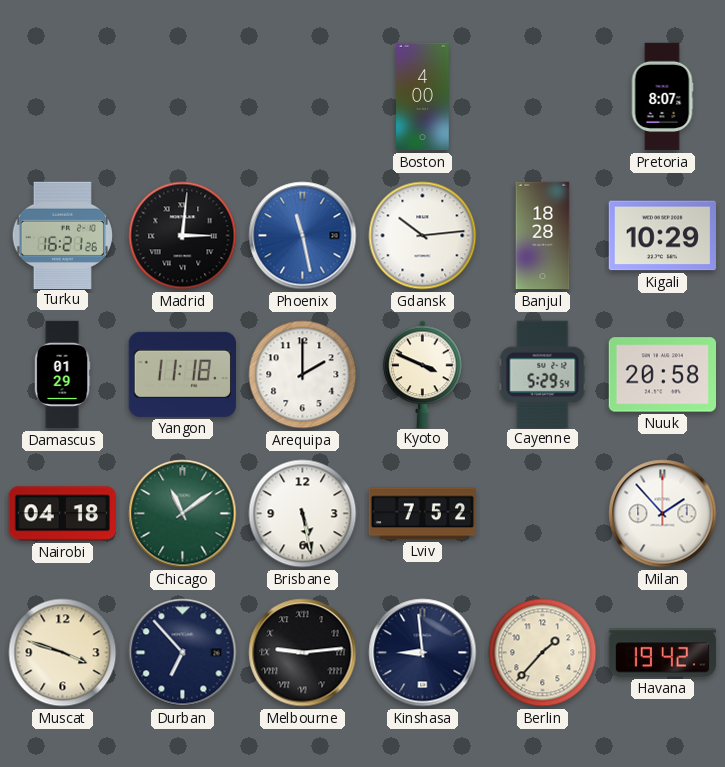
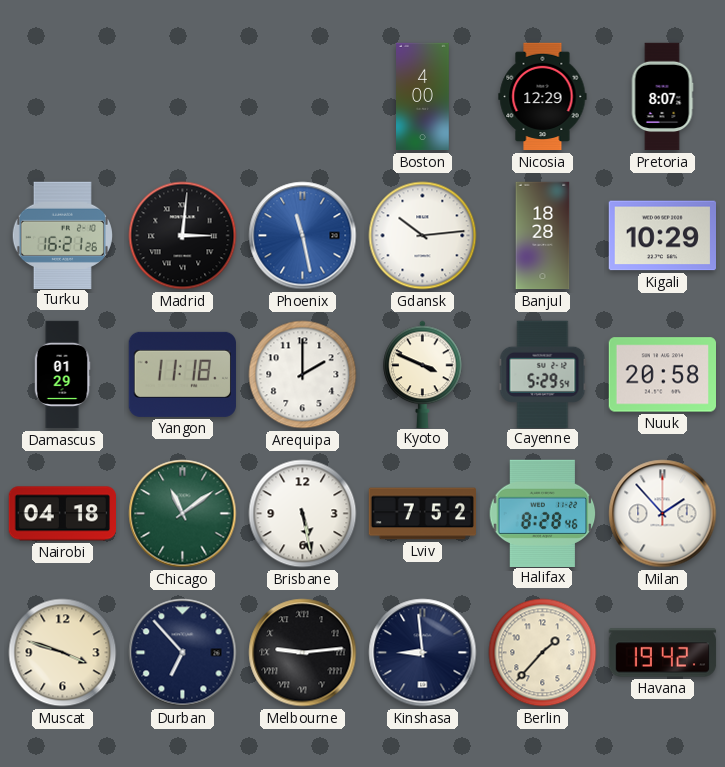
Nicosia: none -> 12:29 (543, 97)
Halifax: none -> 8:28 (543, 513)
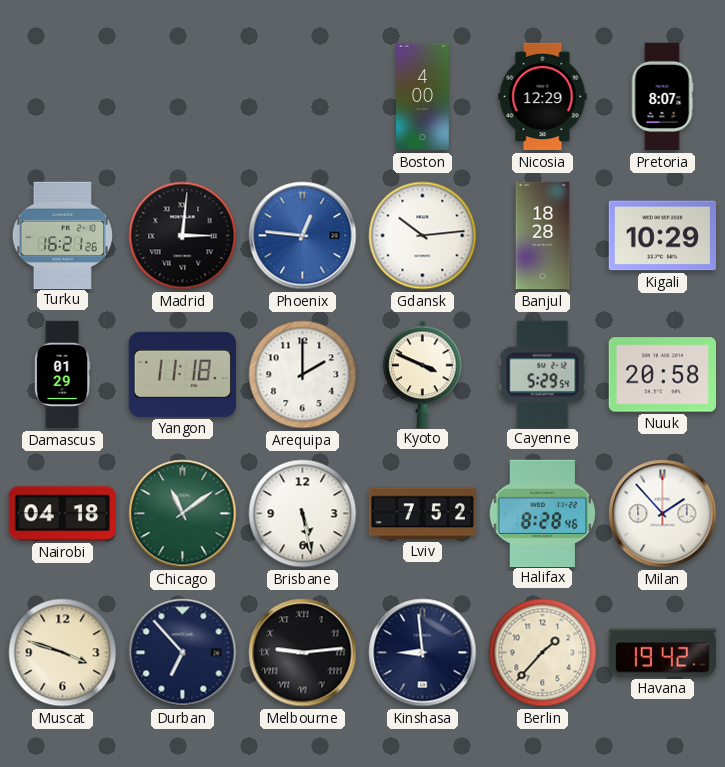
Phoenix: 11:28 -> 12:46 (303, 236)
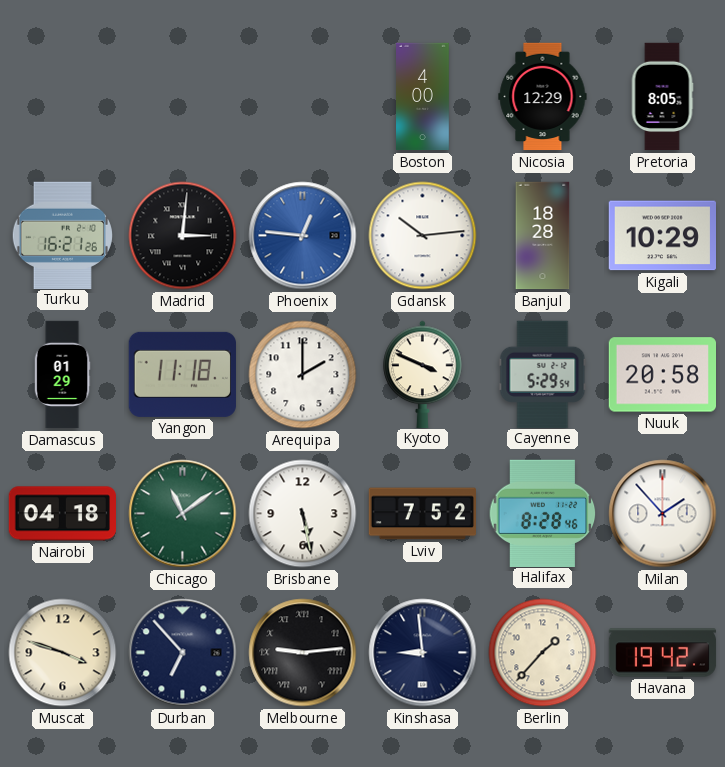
Pretoria: 8:07 -> 8:05 (662, 97)
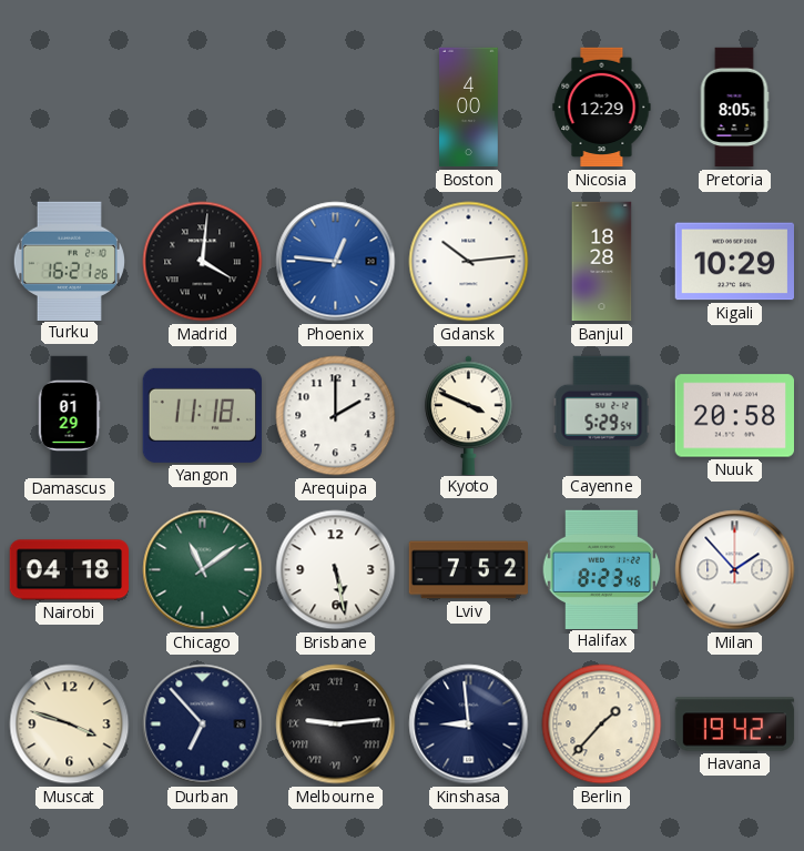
Madrid: 3:01 -> 4:01 (203, 262)
Halifax: 8:28 -> 8:23 (602, 569)
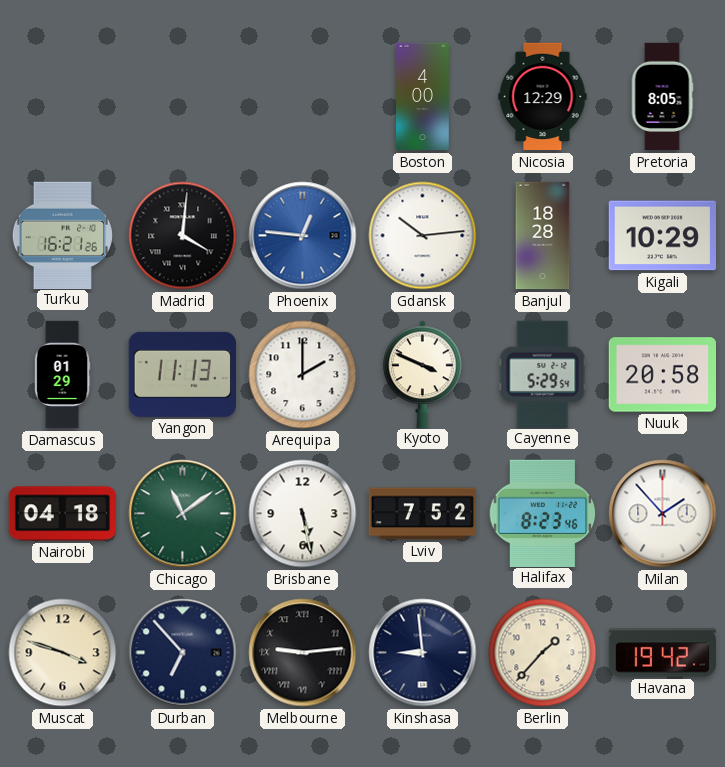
Yangon: 11:18 -> 11:13 (182, 374)
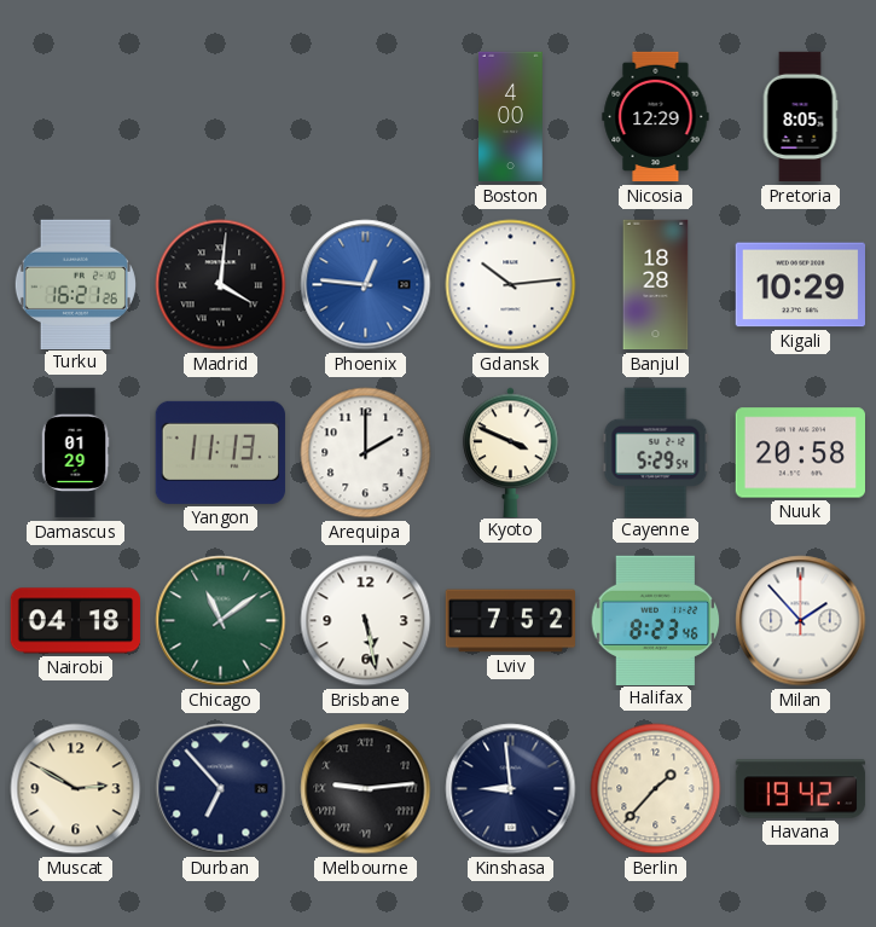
Muscat: 3:48 -> 2:50 (76, 789)
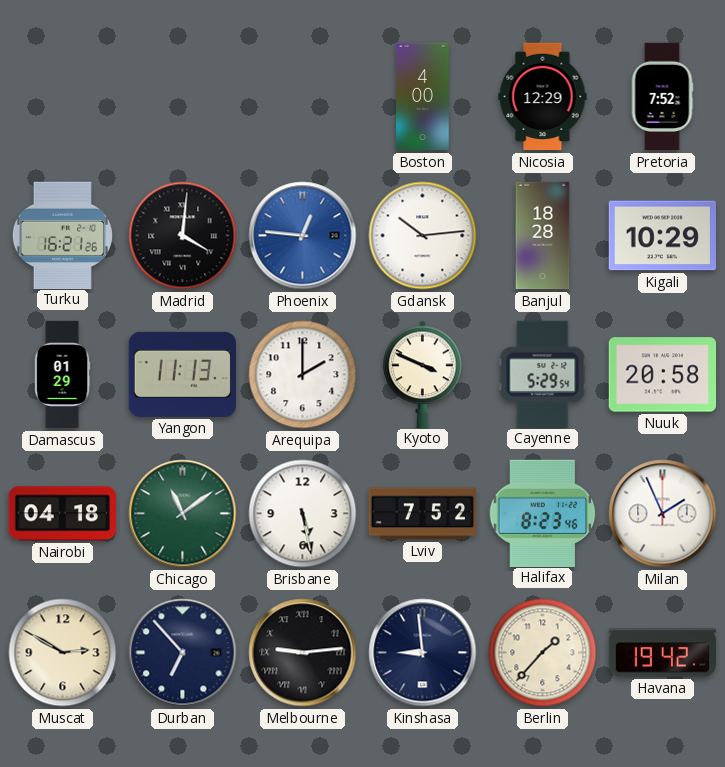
Pretoria: 8:05 -> 7:52 (662, 97)
Milan: 1:53 -> 1:56 (663, 514)
